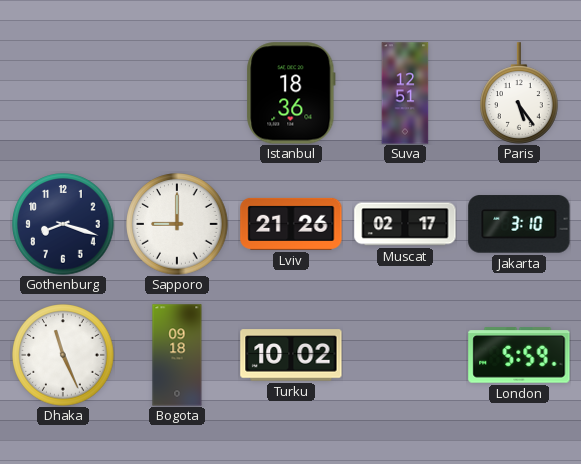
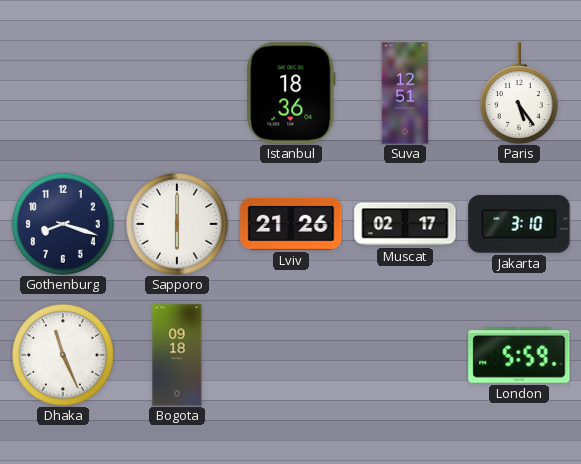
Sapporo: 9:00 -> 6:00 (177, 224)
Turku: 10:02 -> none (291, 355)
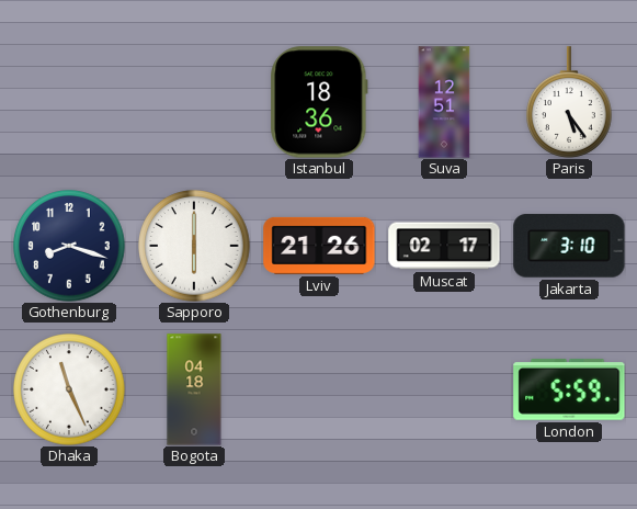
Bogota: 09:18 -> 04:18 (194, 389)
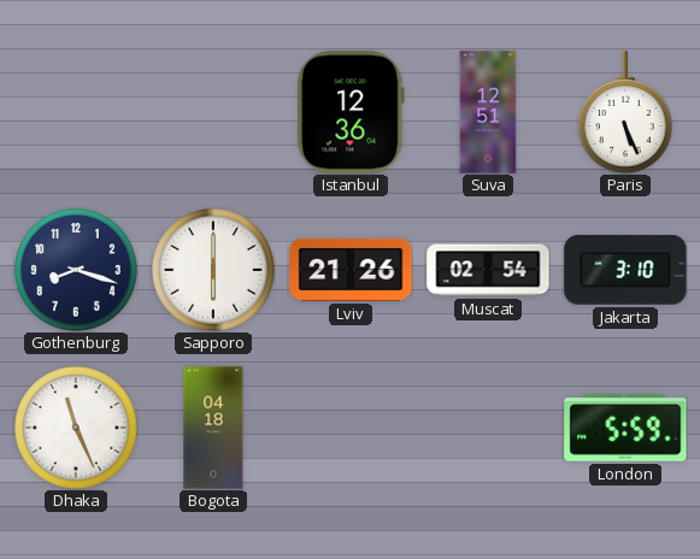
Istanbul: 18:36 -> 12:36 (351, 112)
Paris: 5:24 -> 5:26 (625, 112)
Muscat: 02:17 -> 02:54 (488, 270)
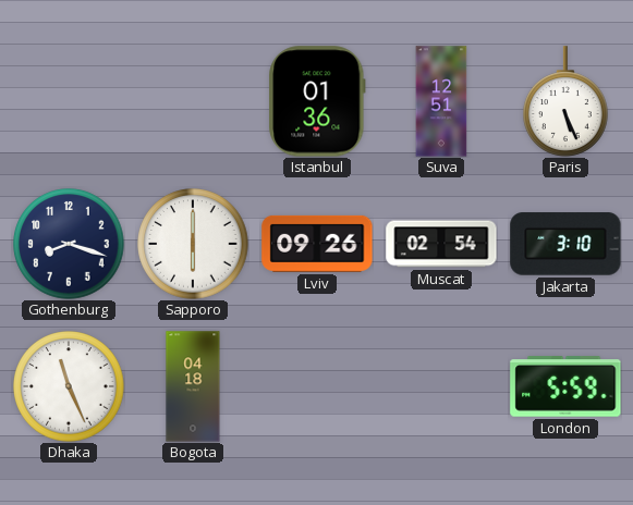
Istanbul: 12:36 -> 01:36 (317, 101)
Lviv: 21:26 -> 09:26 (317, 244)
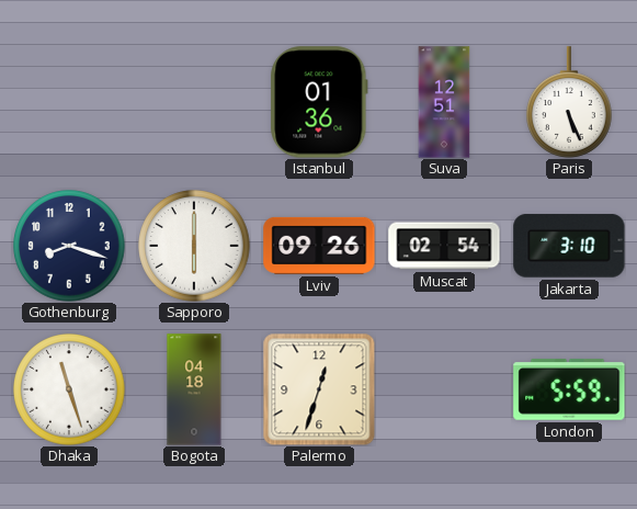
Dhaka: 11:26 -> 11:27 (69, 389)
Palermo: none -> 12:33 (319, 389)
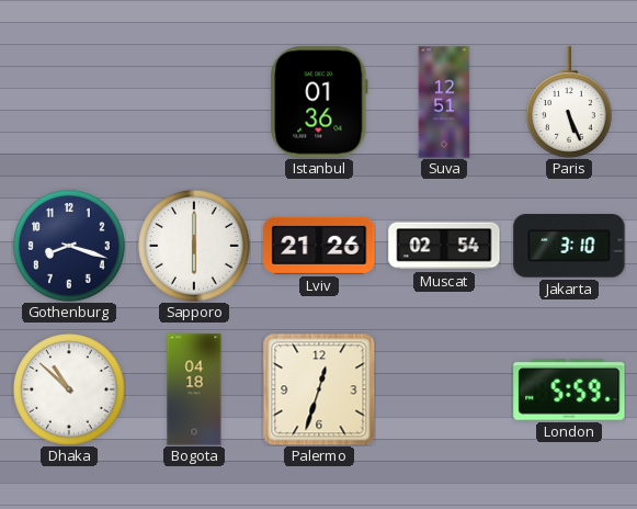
Lviv: 09:26 -> 21:26 (319, 246)
Dhaka: 11:27 -> 10:52 (69, 389)
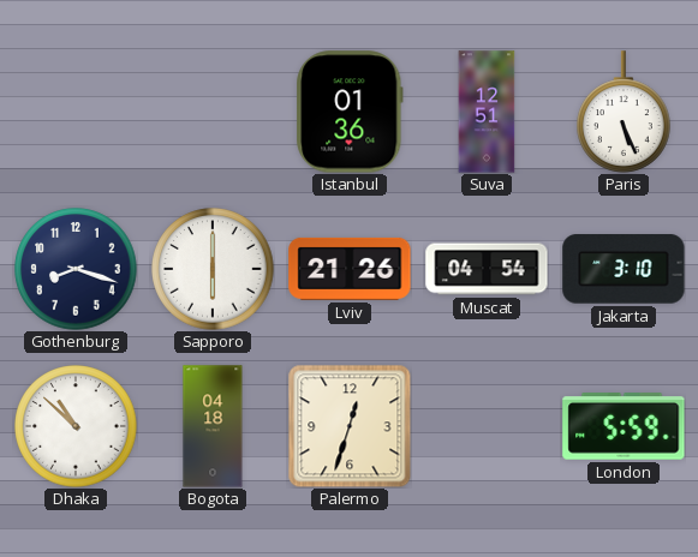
Muscat: 02:54 -> 04:54 (487, 269)
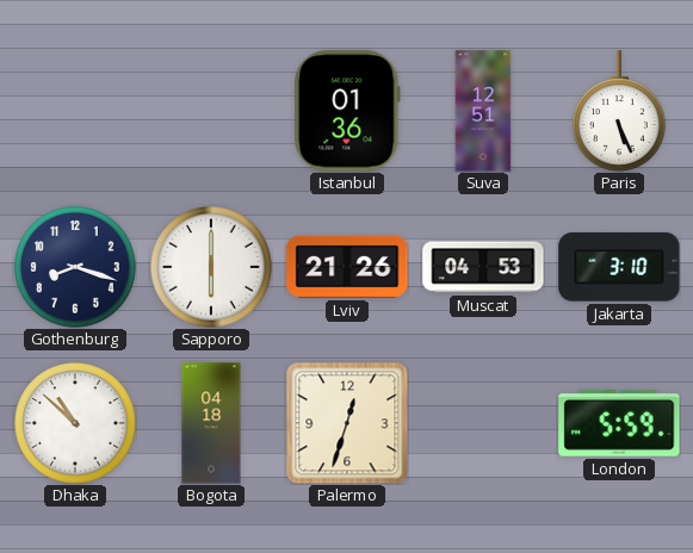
Muscat: 04:54 -> 04:53 (483, 267)
